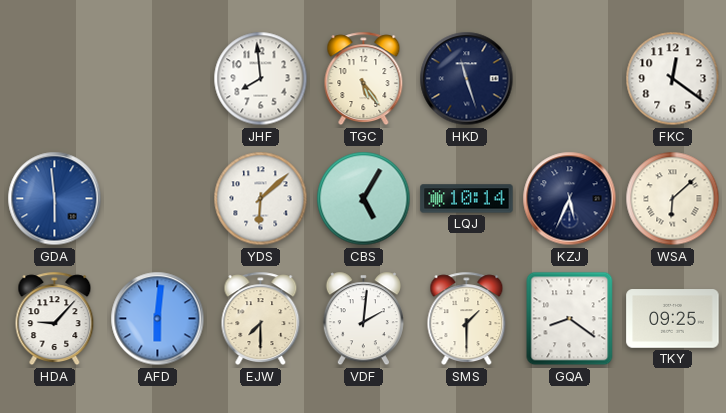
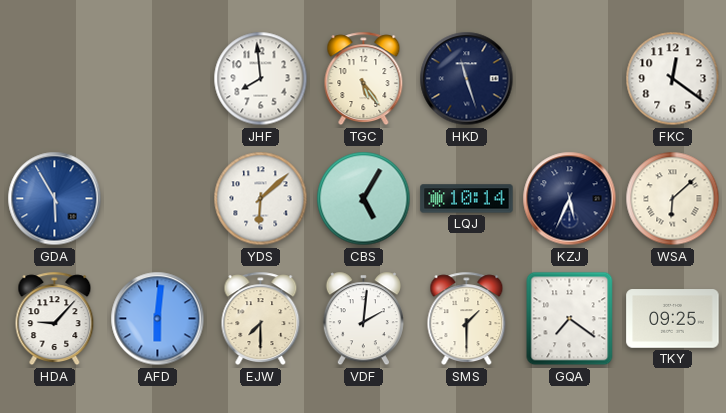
GDA: 5:59 -> 5:55 (55, 199)
GQA: 8:21 -> 7:21 (570, 319)
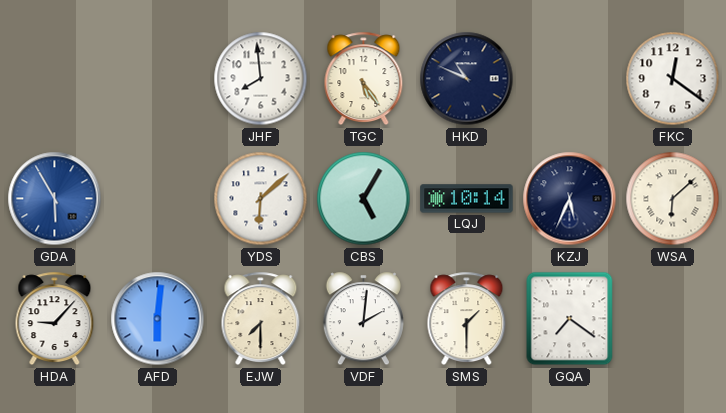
HKD: 11:27 -> 10:49 (467, 79)
TKY: 09:25 -> none (673, 319)
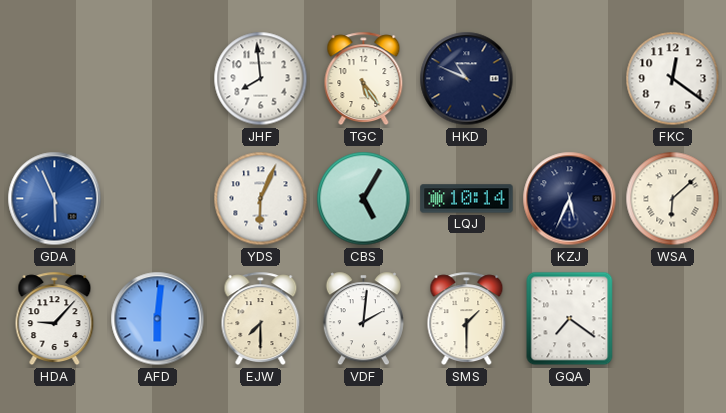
GDA: 5:55 -> 5:56 (55, 199)
YDS: 6:08 -> 6:04 (261, 199)
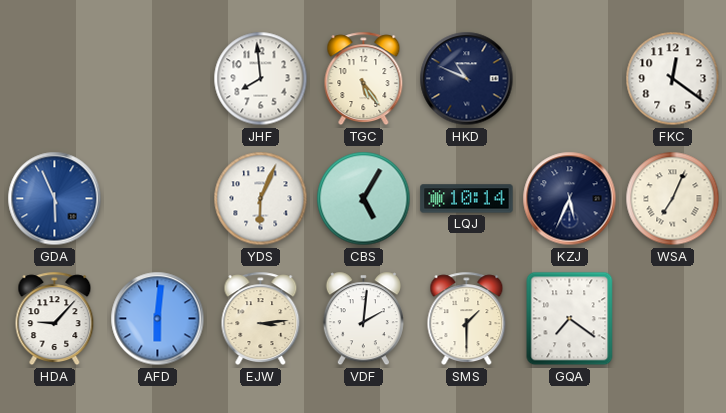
WSA: 6:08 -> 7:04 (673, 199)
EJW: 7:30 -> 3:14 (261, 319)
